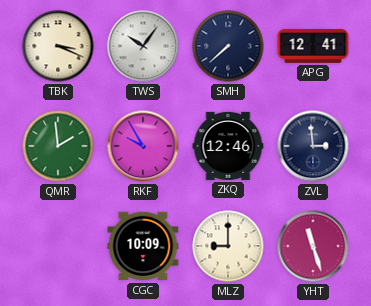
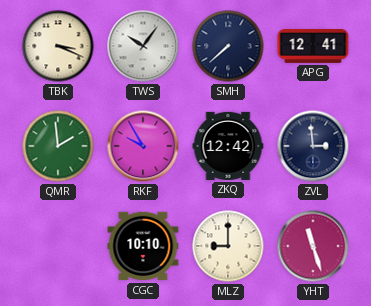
ZKQ: 12:46 -> 12:42 (228, 146)
CGC: 10:09 -> 10:10 (143, 246)
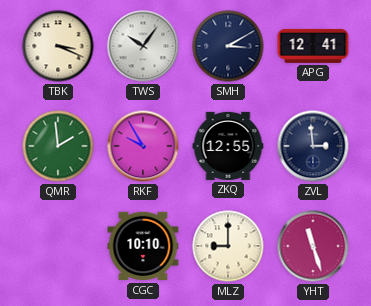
SMH: 7:38 -> 3:10 (228, 46)
ZKQ: 12:42 -> 12:55 (228, 146)
